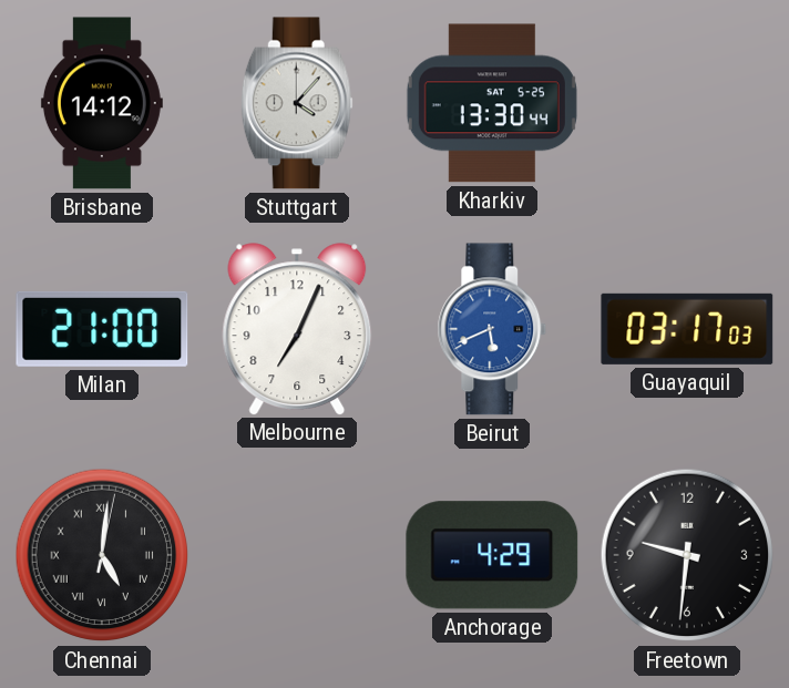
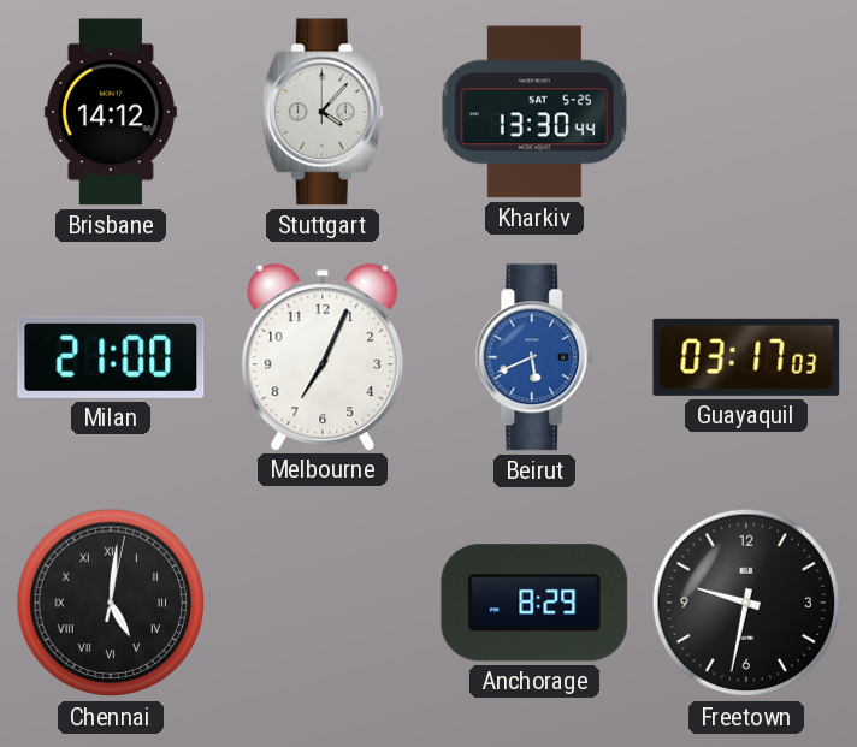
Anchorage: 4:29 -> 8:29 (534, 603)
Freetown: 9:31 -> 9:32 (746, 603)
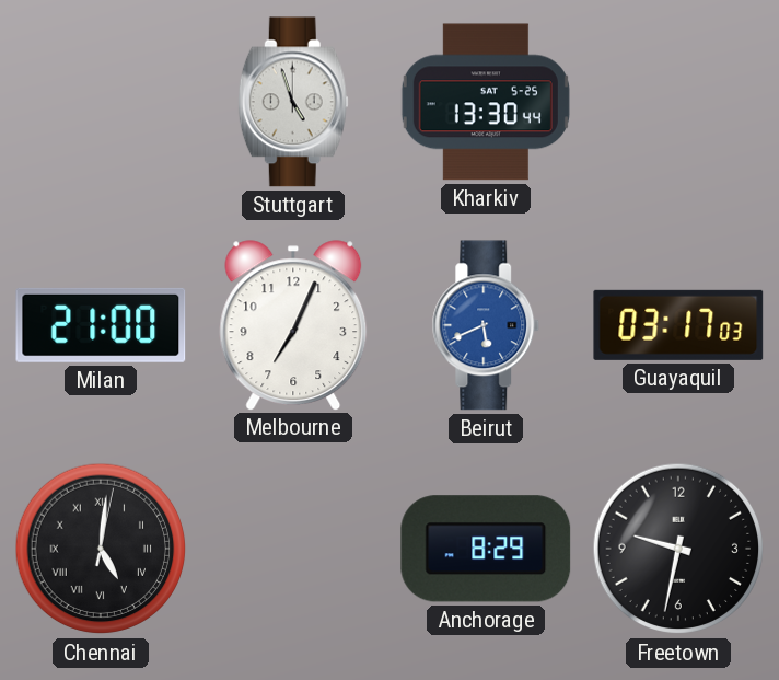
Brisbane: 14:12 -> none (111, 112)
Stuttgart: 4:07 -> 4:57 (293, 102)
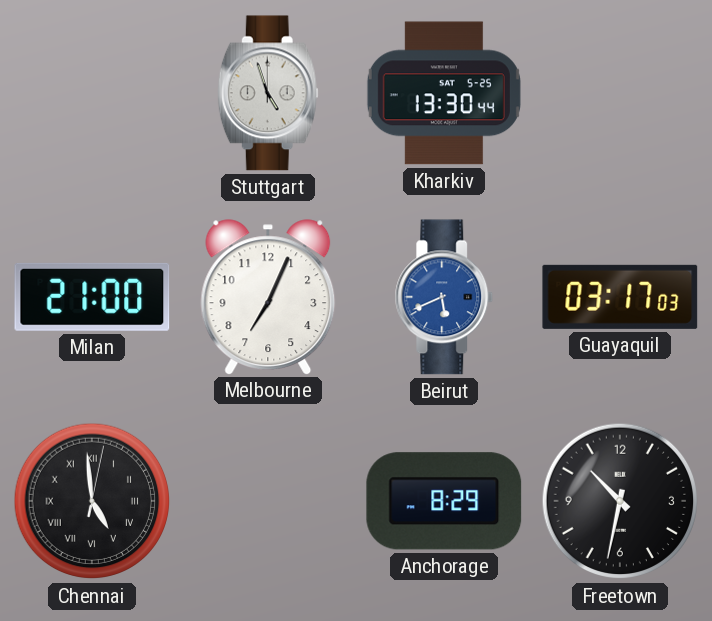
Chennai: 5:01 -> 4:59 (92, 501)
Freetown: 9:32 -> 10:32 (620, 501)
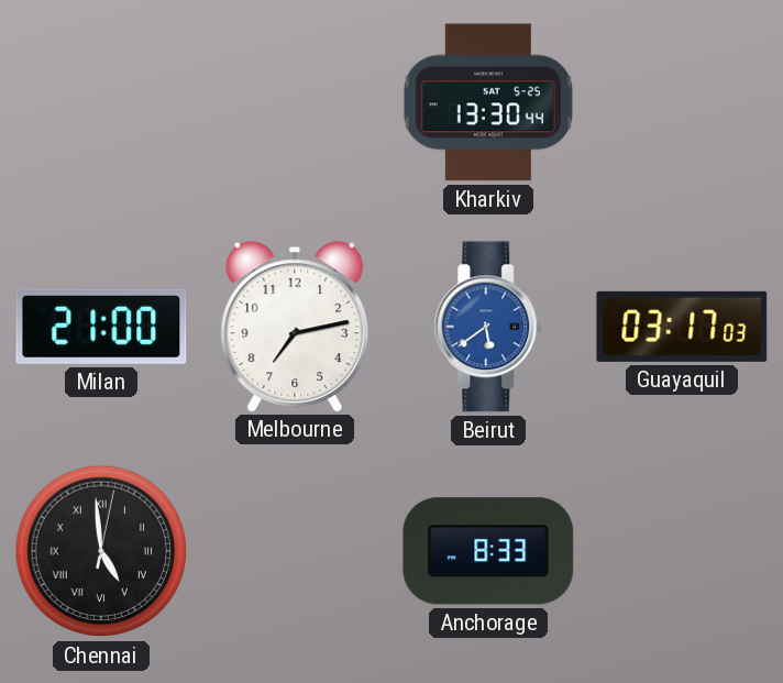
Stuttgart: 4:57 -> none (268, 93)
Melbourne: 7:04 -> 7:13 (295, 327)
Beirut: 5:41 -> 5:39 (488, 327)
Anchorage: 8:29 -> 8:33 (488, 551)
Freetown: 10:32 -> none (620, 501)
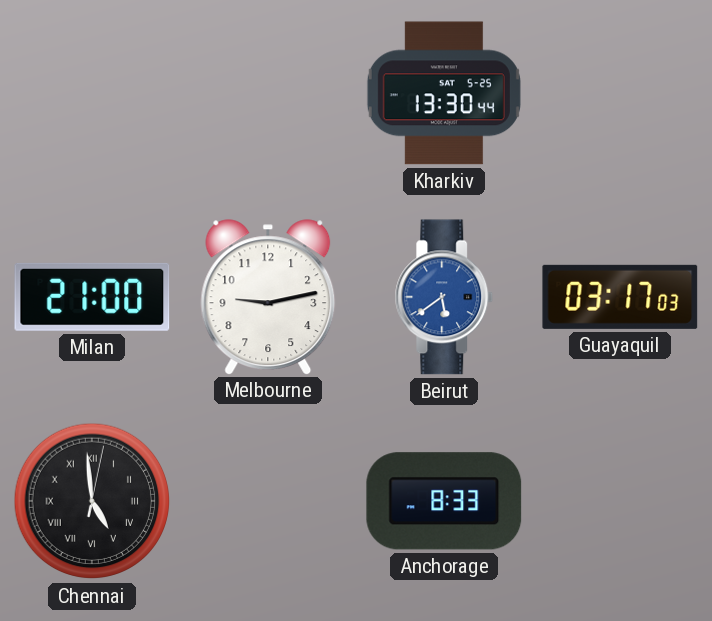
Melbourne: 7:13 -> 9:13 (268, 297)
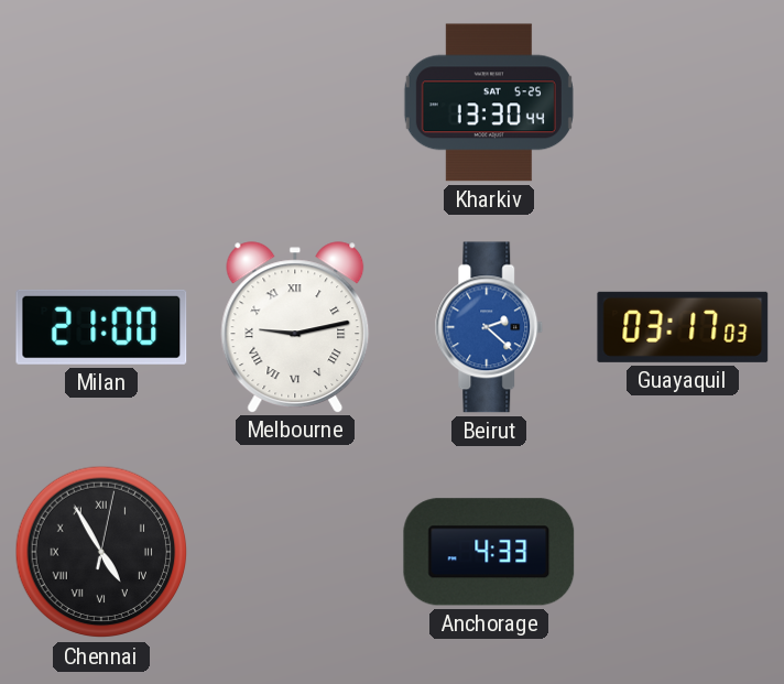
Melbourne numerals: Arabic -> Roman (295, 327)
Beirut: 5:39 -> 2:22 (489, 327)
Chennai: 4:59 -> 4:55 (101, 552)
Anchorage: 8:33 -> 4:33 (489, 552)
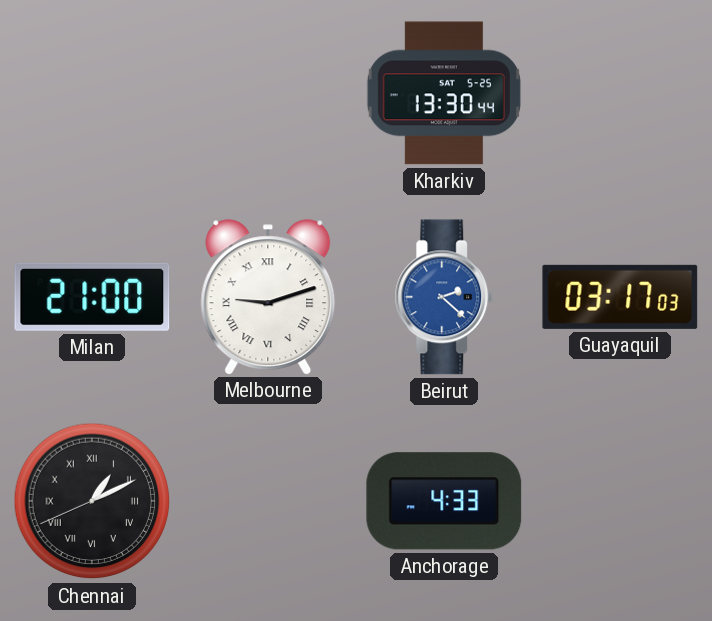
Melbourne: 9:13 -> 9:12 (268, 297)
Chennai: 4:55 -> 1:10 (92, 501)
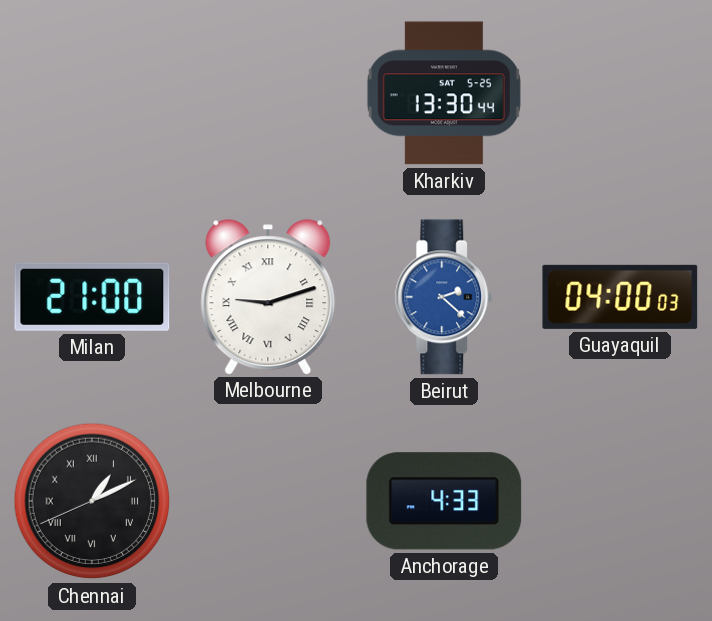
Guayaquil: 03:17 -> 04:00 (620, 297)
